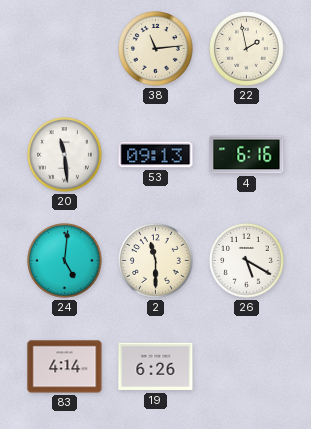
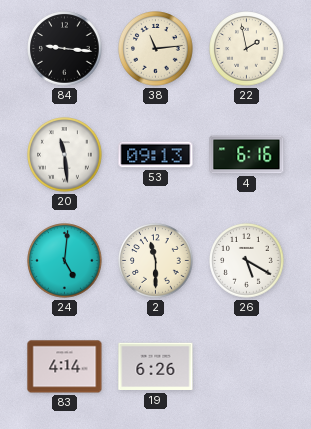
84: none -> 9:16 (65, 49)
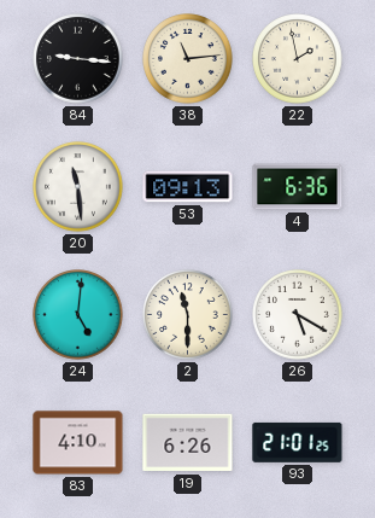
4: 6:16 -> 6:36 (298, 187)
83: 4:14 -> 4:10 (78, 443)
93: none -> 21:01 (298, 442)
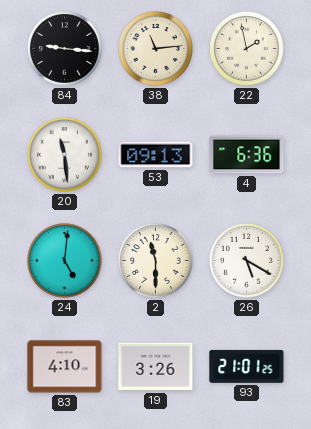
19: 6:26 -> 3:26 (156, 367)
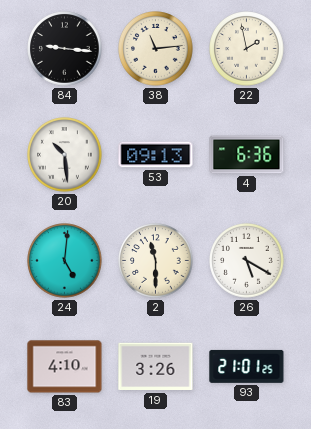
20: 11:29 -> 10:29 (65, 155)
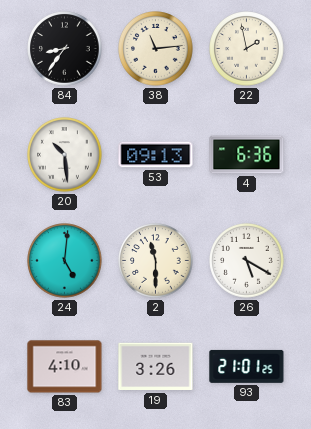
84: 9:16 -> 8:36 (65, 49)
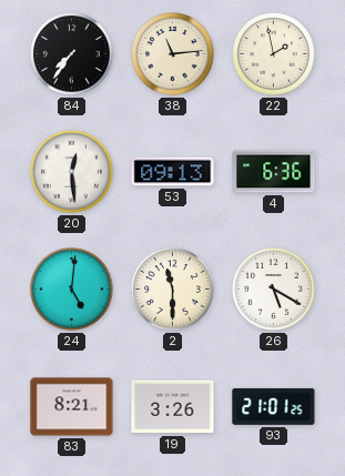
84: 8:36 -> 7:36 (72, 54)
20: 10:29 -> 12:29 (72, 172)
83: 4:10 -> 8:21 (72, 407)
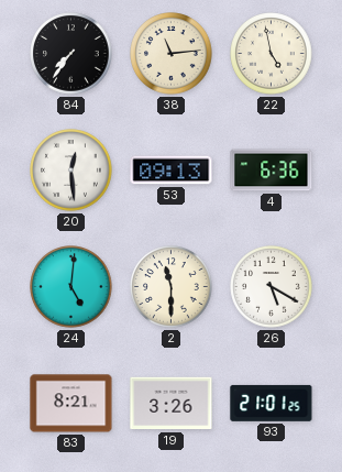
22: 1:58 -> 4:58 (272, 54)
